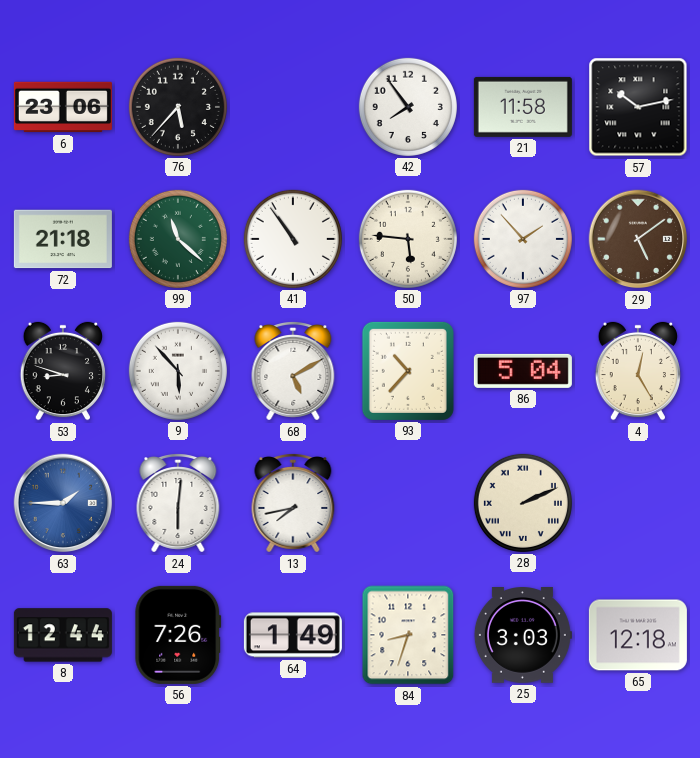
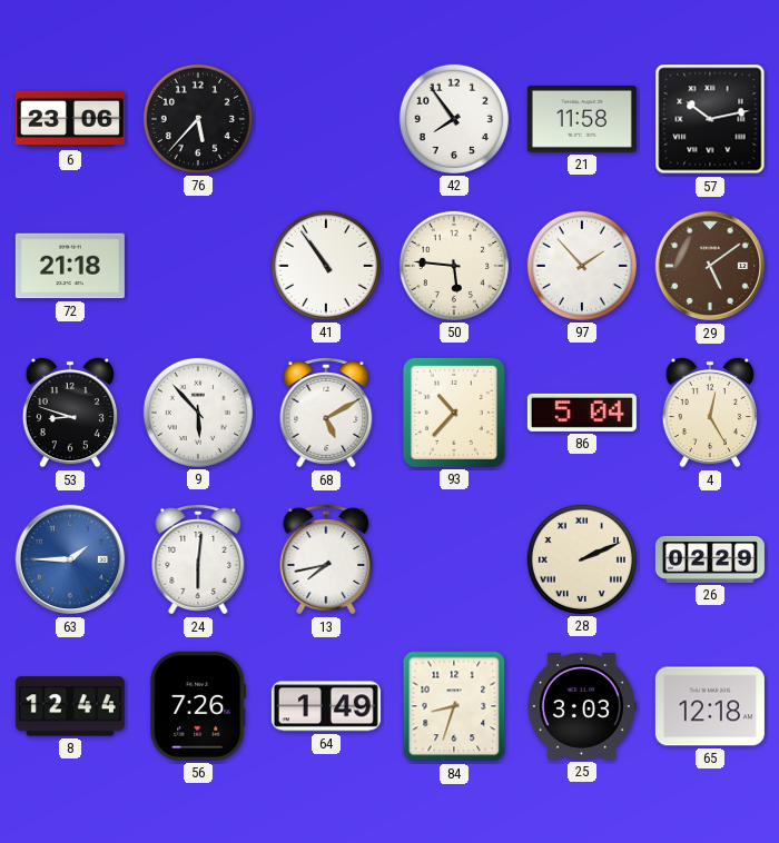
99: 11:22 -> none (178, 239)
26: none -> 02:29 (710, 559)
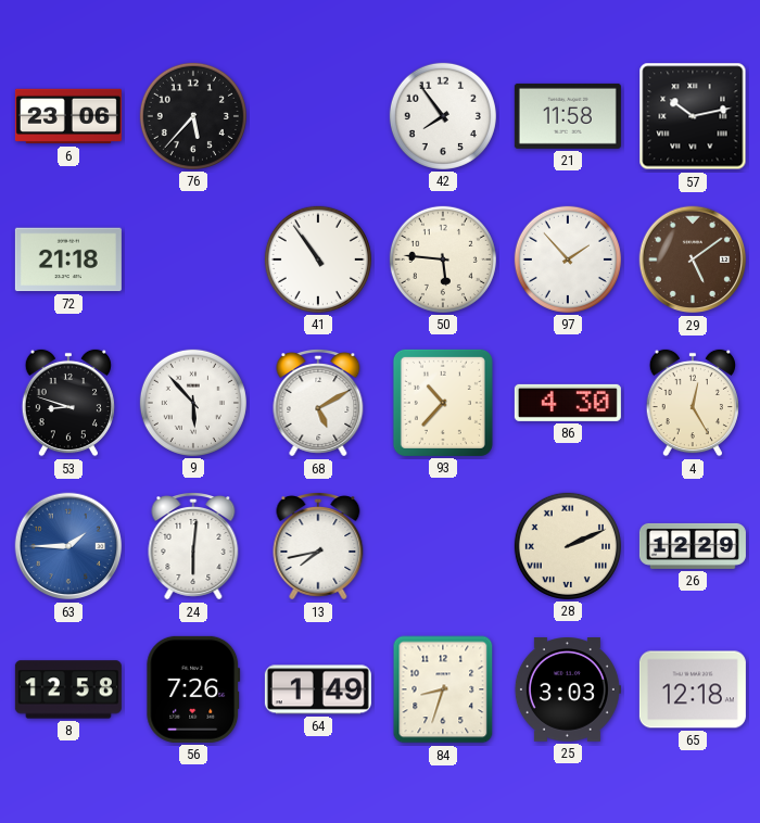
86: 5:04 -> 4:30 (568, 403)
26: 02:29 -> 12:29 (693, 546)
8: 12:44 -> 12:58 (68, 689)
